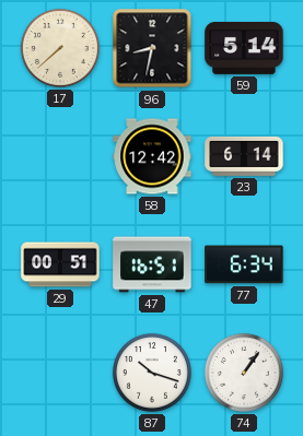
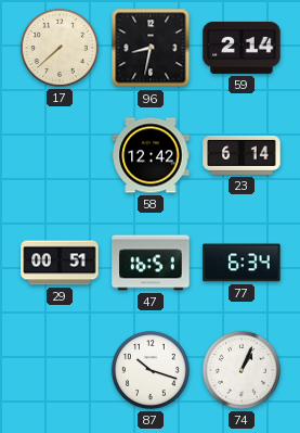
59: 5:14 -> 2:14 (242, 48)
74: 1:06 -> 1:04 (242, 370)
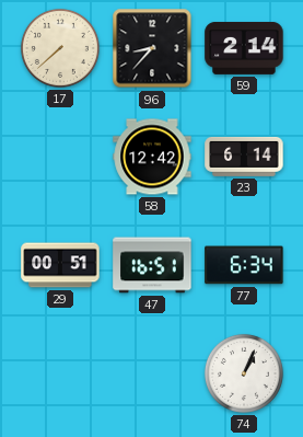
96: 8:32 -> 8:37 (152, 48)
87: 10:18 -> none (151, 370)
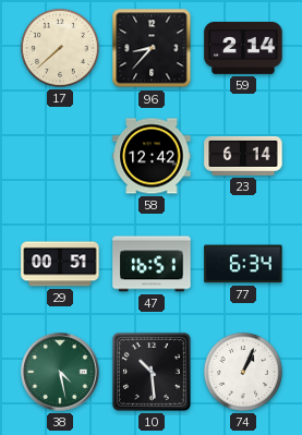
38: none -> 4:28 (60, 372)
10: none -> 10:29 (152, 372)
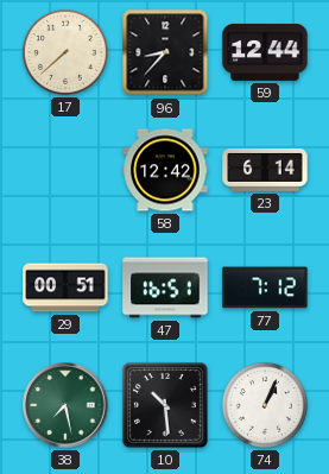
59: 2:14 -> 12:44 (265, 52)
77: 6:34 -> 7:12 (265, 287)
38: 4:28 -> 7:28 (65, 405)
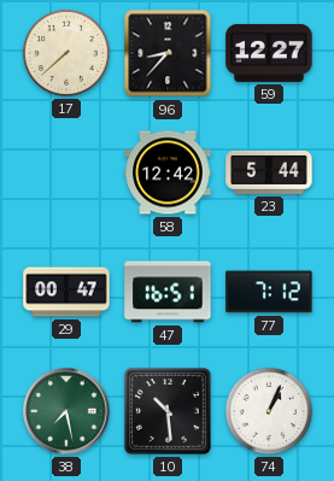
59: 12:44 -> 12:27 (269, 53)
23: 6:14 -> 5:44 (269, 172)
29: 00:51 -> 00:47 (66, 292)
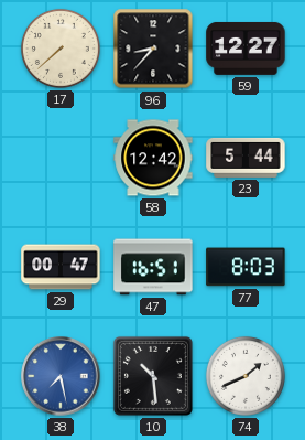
77: 7:12 -> 8:03 (246, 267)
38 dial: green -> blue (61, 376)
74: 1:04 -> 1:41 (246, 376)
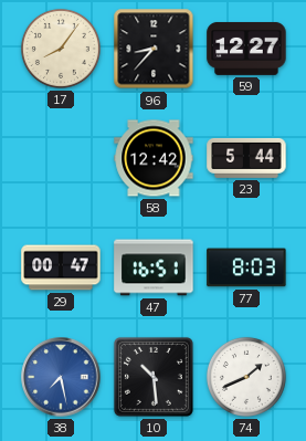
17: 7:38 -> 8:06 (61, 49)
